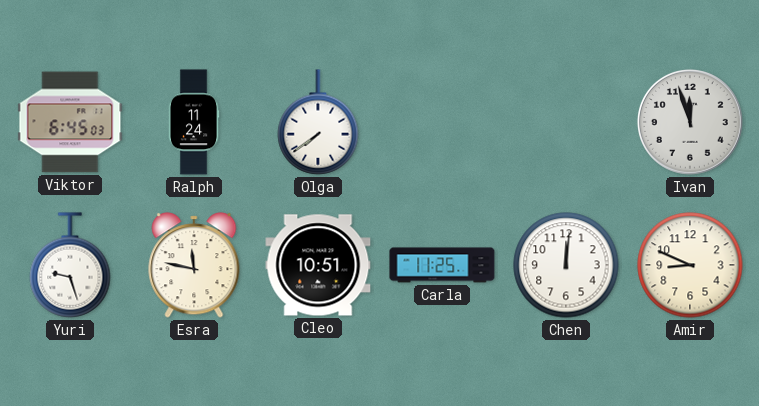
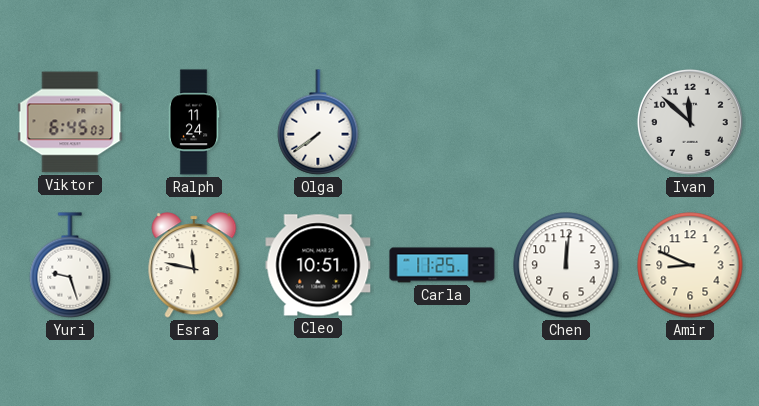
Ivan: 11:57 -> 11:52 (690, 122)
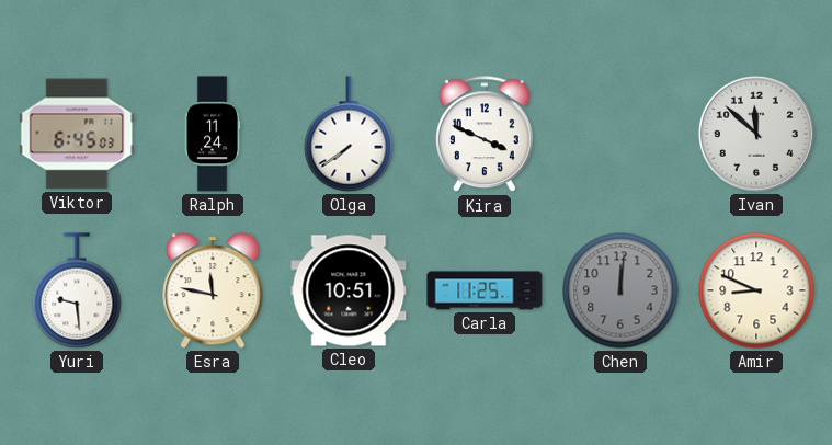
Kira: none -> 3:49 (486, 135)
Yuri: 9:27 -> 9:29 (77, 290)
Chen dial: white -> grey (620, 290)
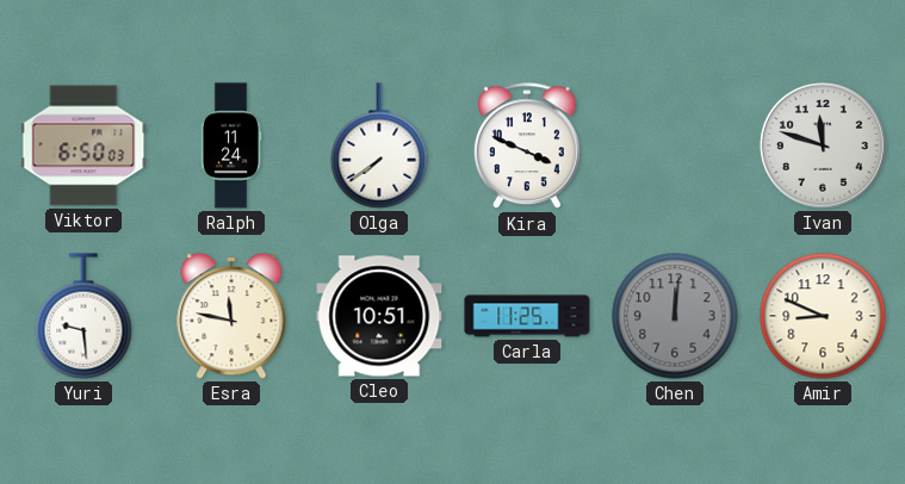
Viktor: 6:45 -> 6:50 (83, 145)
Ivan: 11:52 -> 11:48 (823, 145)
